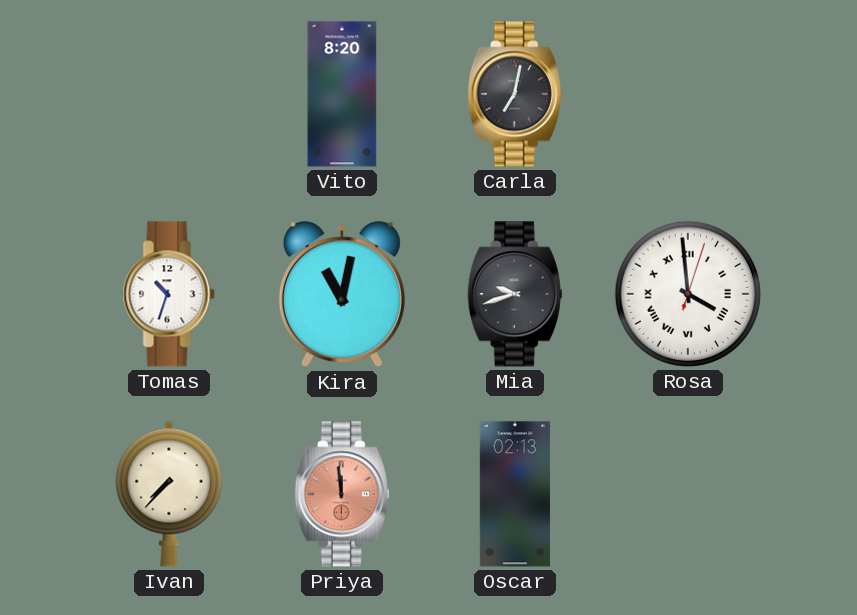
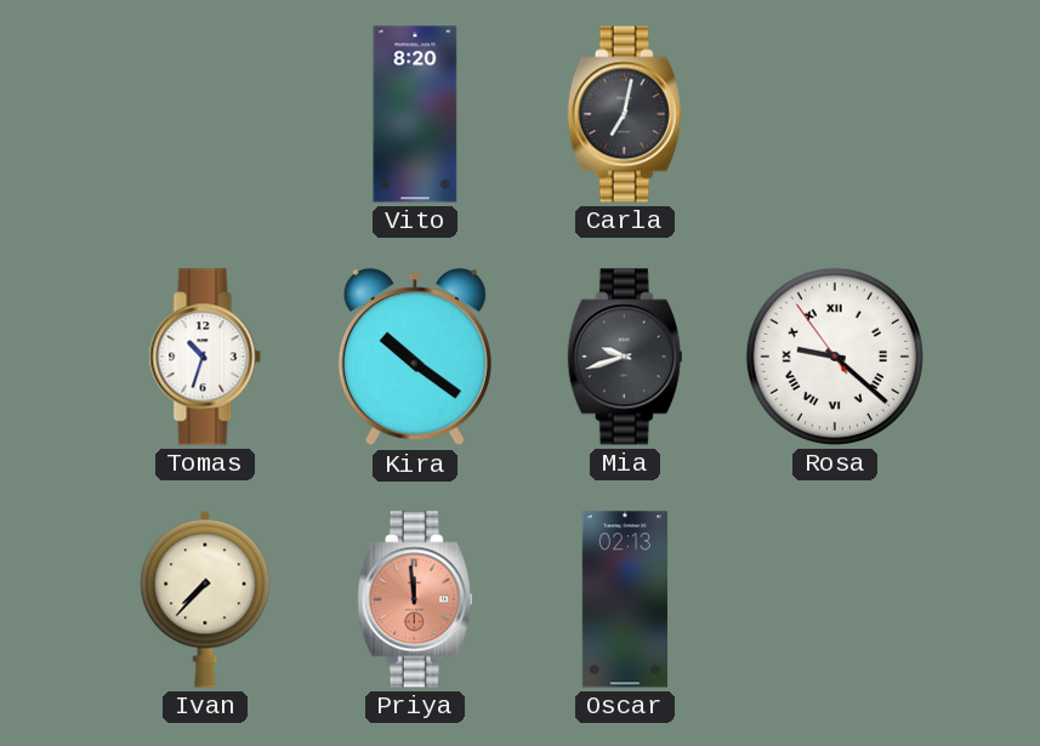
Kira: 11:02 -> 10:21 (415, 358)
Rosa: 3:59 -> 9:21 (835, 357)
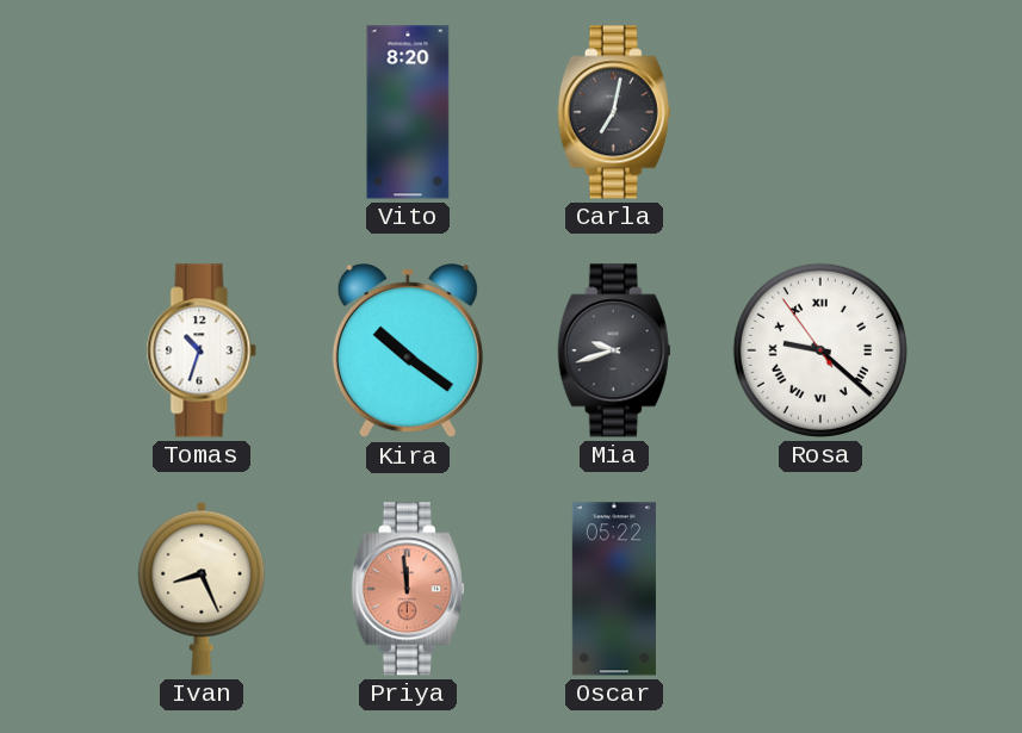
Ivan: 7:37 -> 8:26 (202, 589)
Oscar: 02:13 -> 05:22 (614, 589)
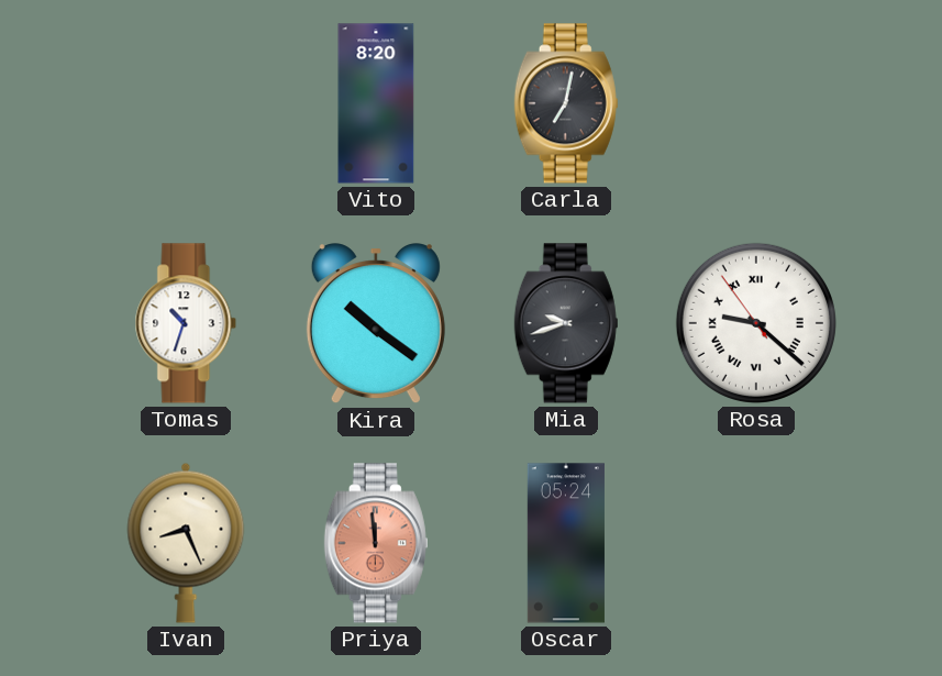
Oscar: 05:22 -> 05:24 (566, 543)
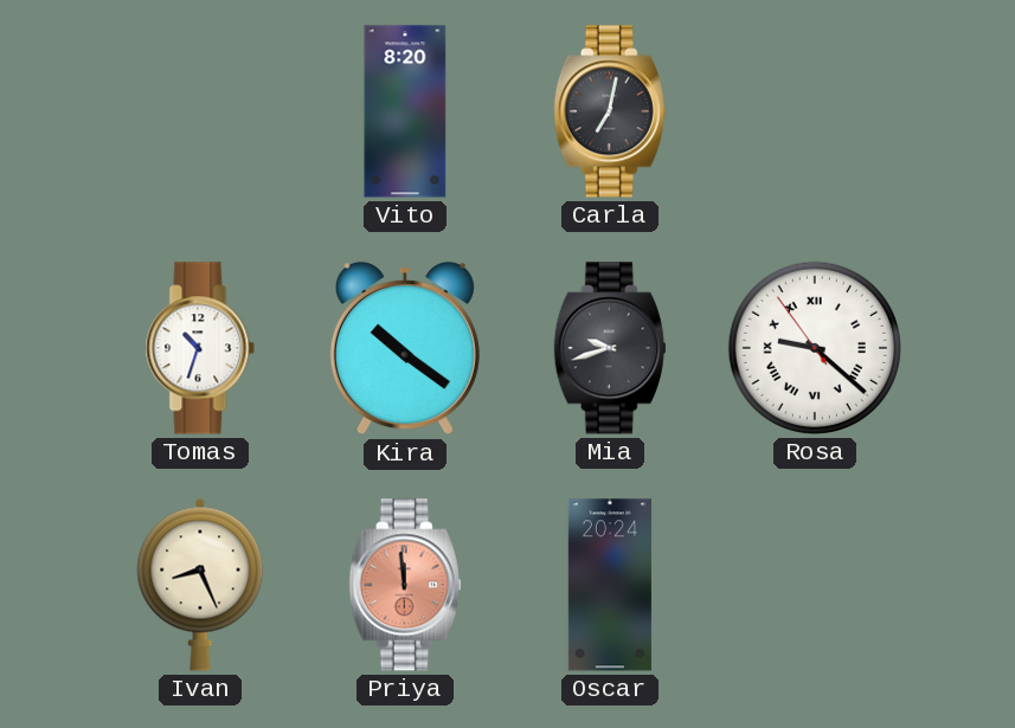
Oscar: 05:24 -> 20:24 (610, 585)
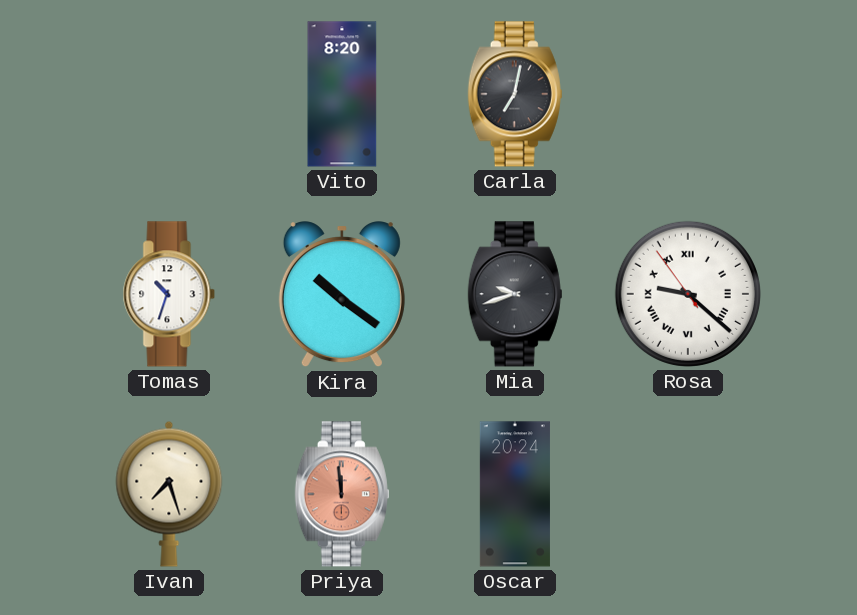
Ivan: 8:26 -> 7:27 (169, 494)
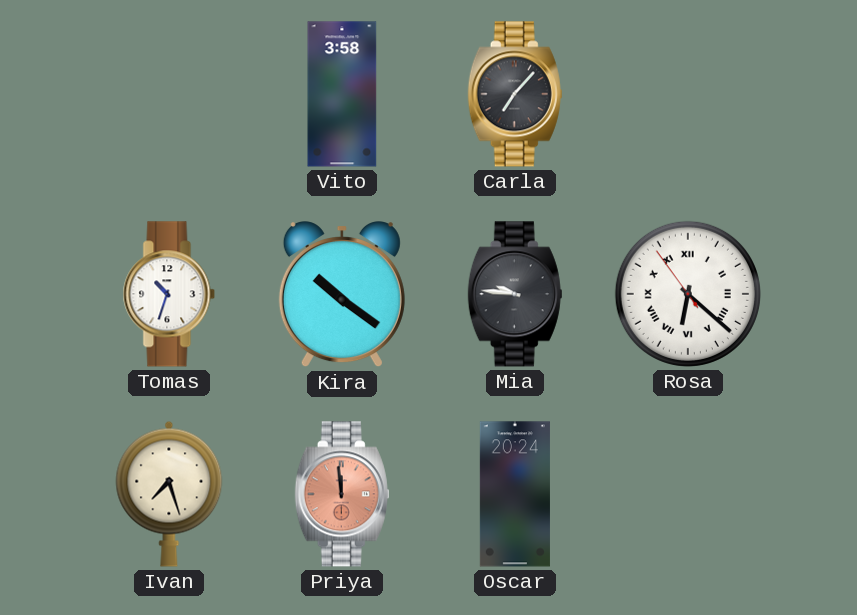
Vito: 8:20 -> 3:58 (342, 94)
Carla: 7:02 -> 7:07 (515, 94)
Mia: 9:42 -> 9:46 (515, 294)
Rosa: 9:21 -> 6:21 (688, 294)
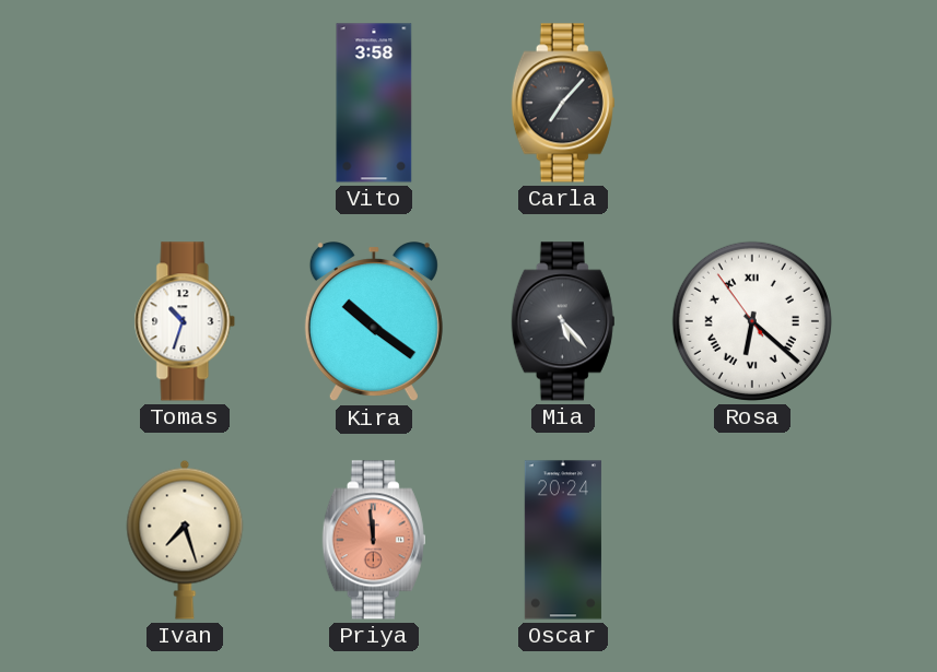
Mia: 9:46 -> 5:23 (563, 321)
